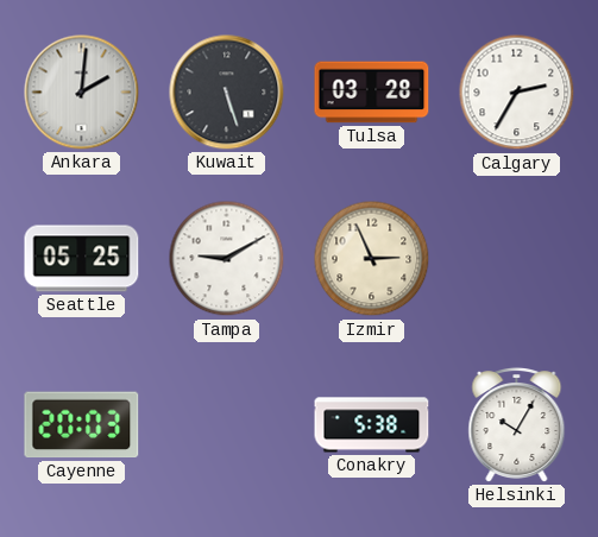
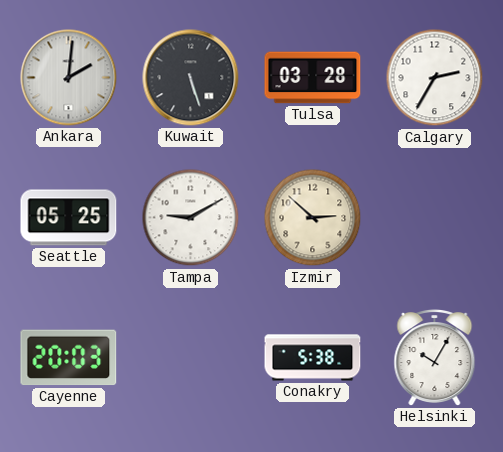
Izmir: 2:56 -> 2:52 (313, 218)
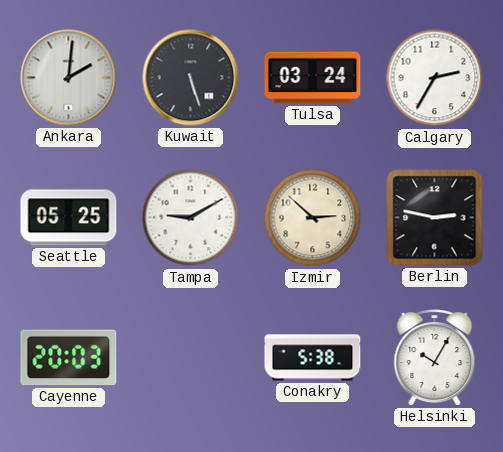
Tulsa: 03:28 -> 03:24 (313, 78)
Berlin: none -> 2:47 (435, 218)
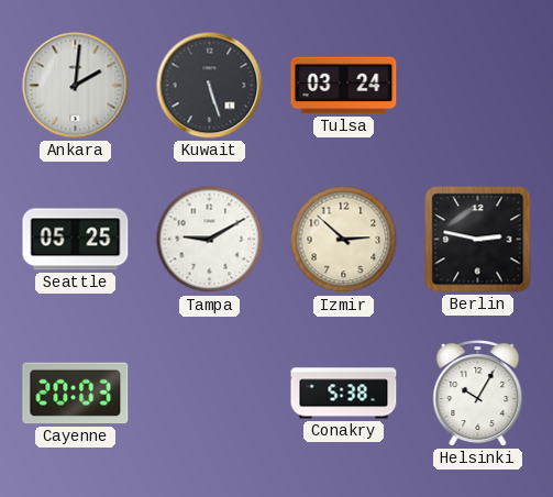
Calgary: 2:35 -> none (435, 78)
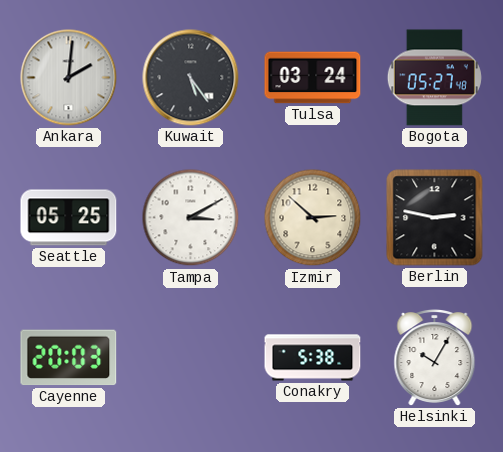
Kuwait: 5:27 -> 5:24 (191, 78)
Bogota: none -> 05:27 (434, 78)
Tampa: 9:10 -> 3:10 (191, 218)
